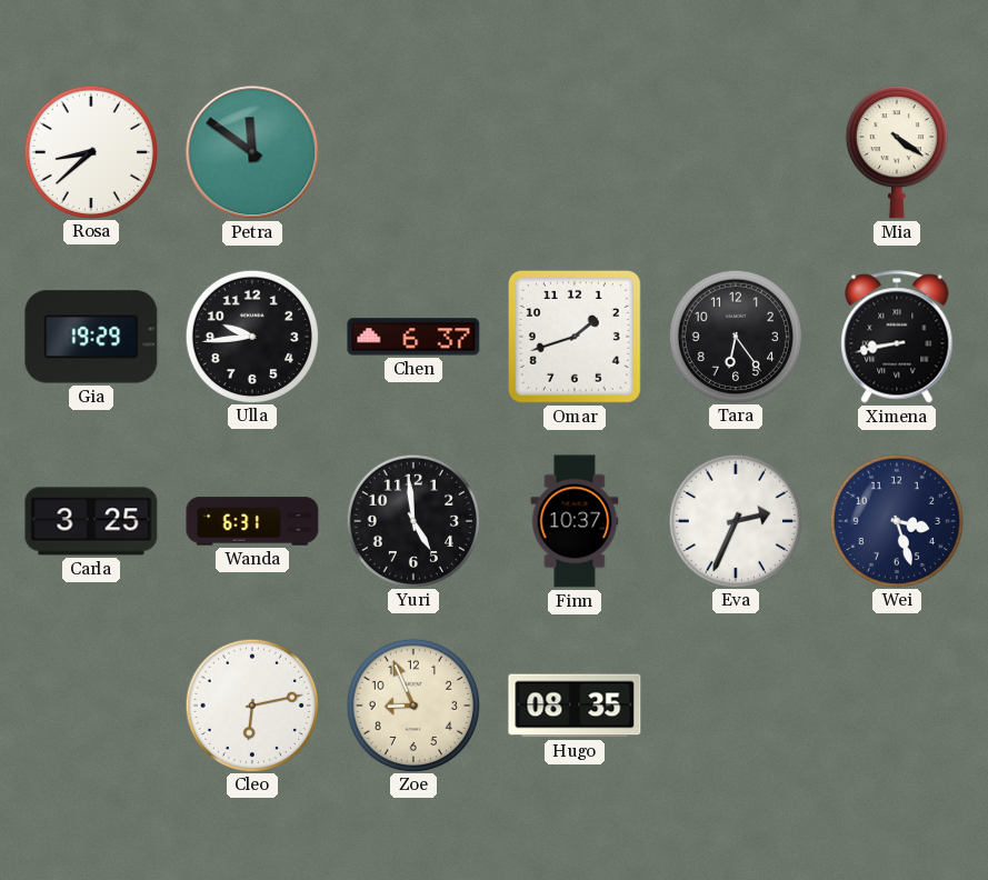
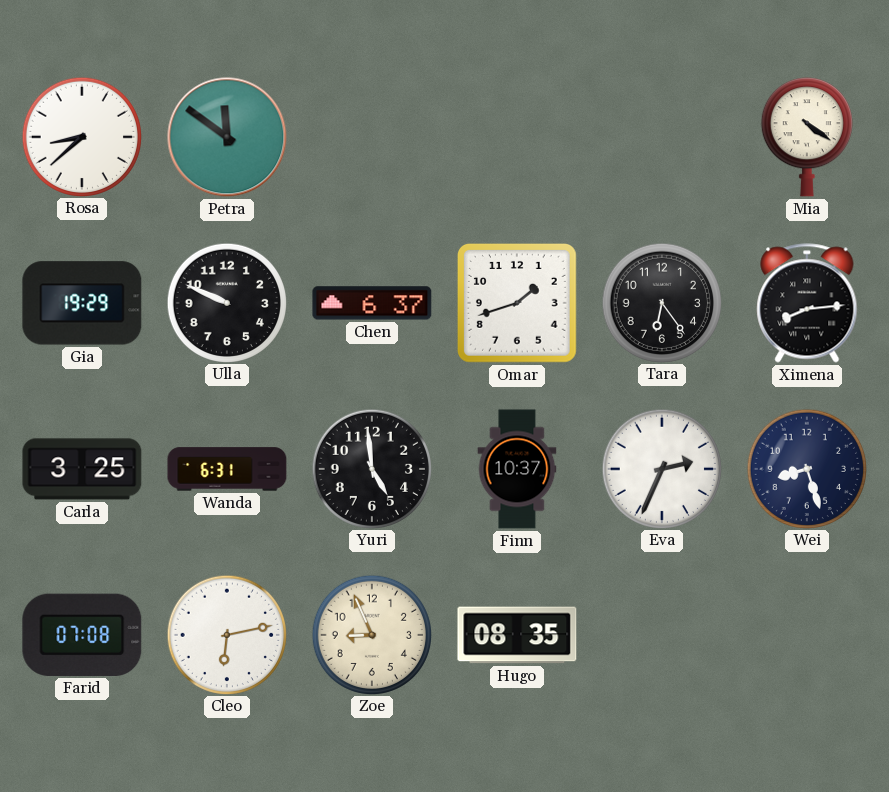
Ulla: 9:44 -> 9:49 (226, 302)
Ximena: 8:43 -> 8:14 (807, 303)
Wei: 3:27 -> 8:27 (806, 468)
Farid: none -> 07:08 (82, 635)
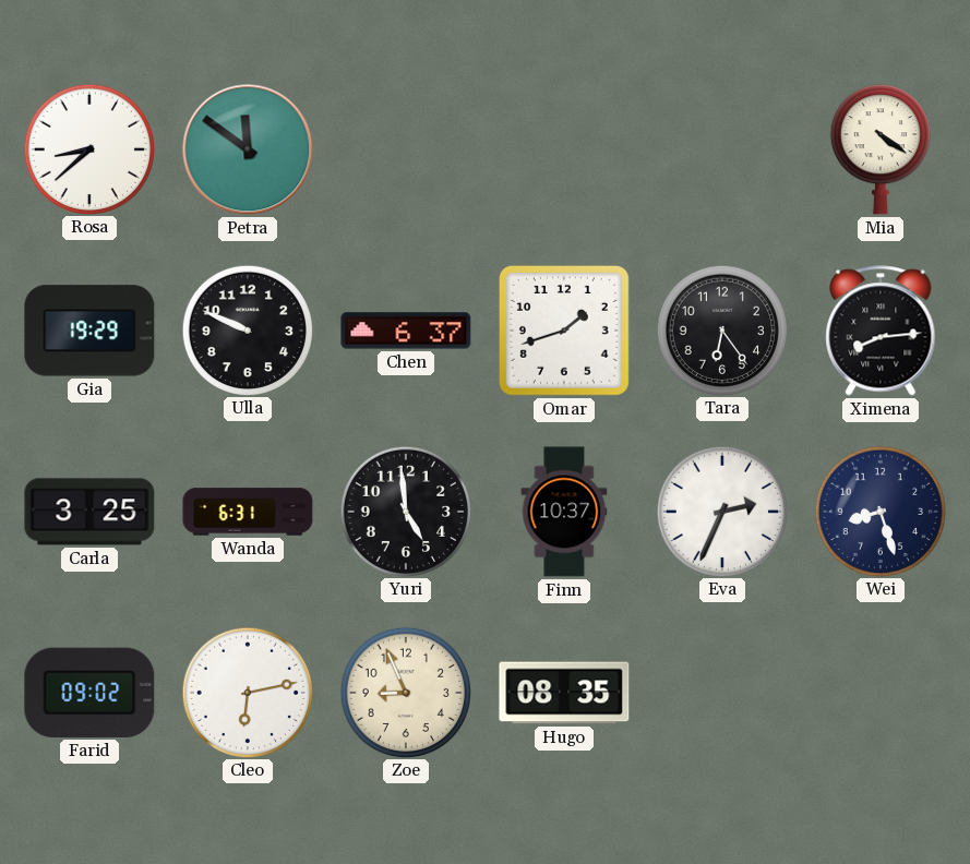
Farid: 07:08 -> 09:02 (89, 693)
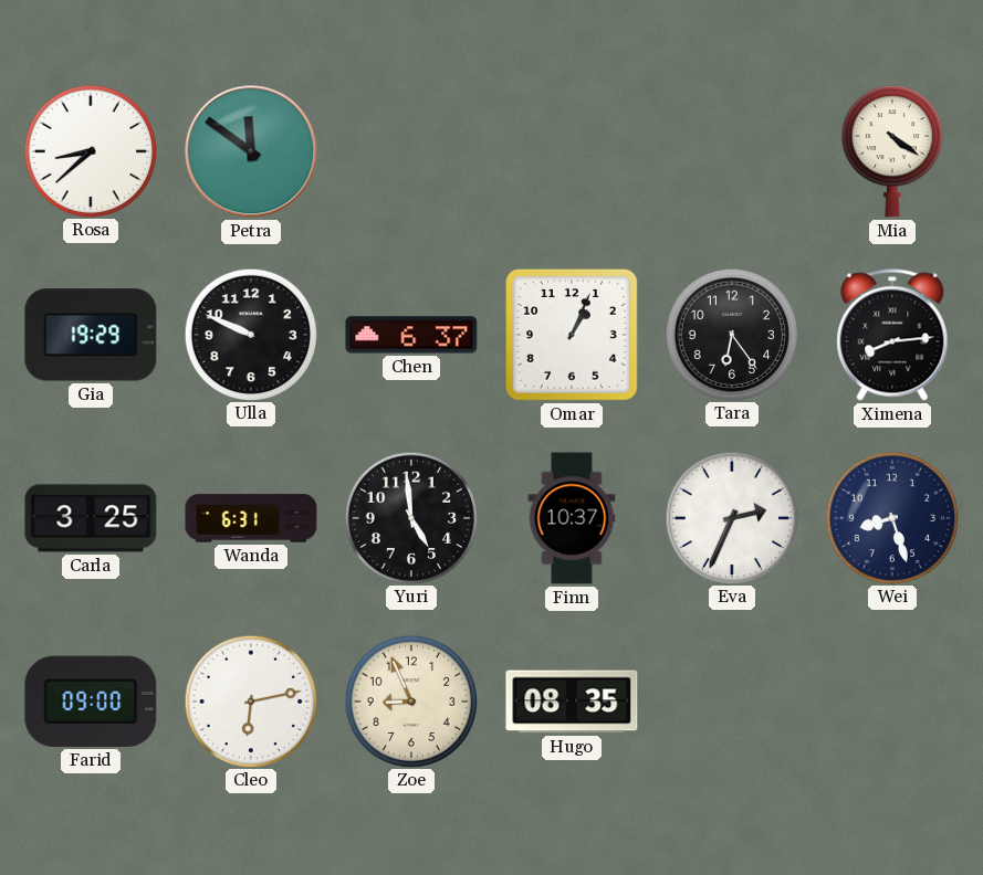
Omar: 1:42 -> 1:04 (572, 335)
Farid: 09:02 -> 09:00 (91, 702)
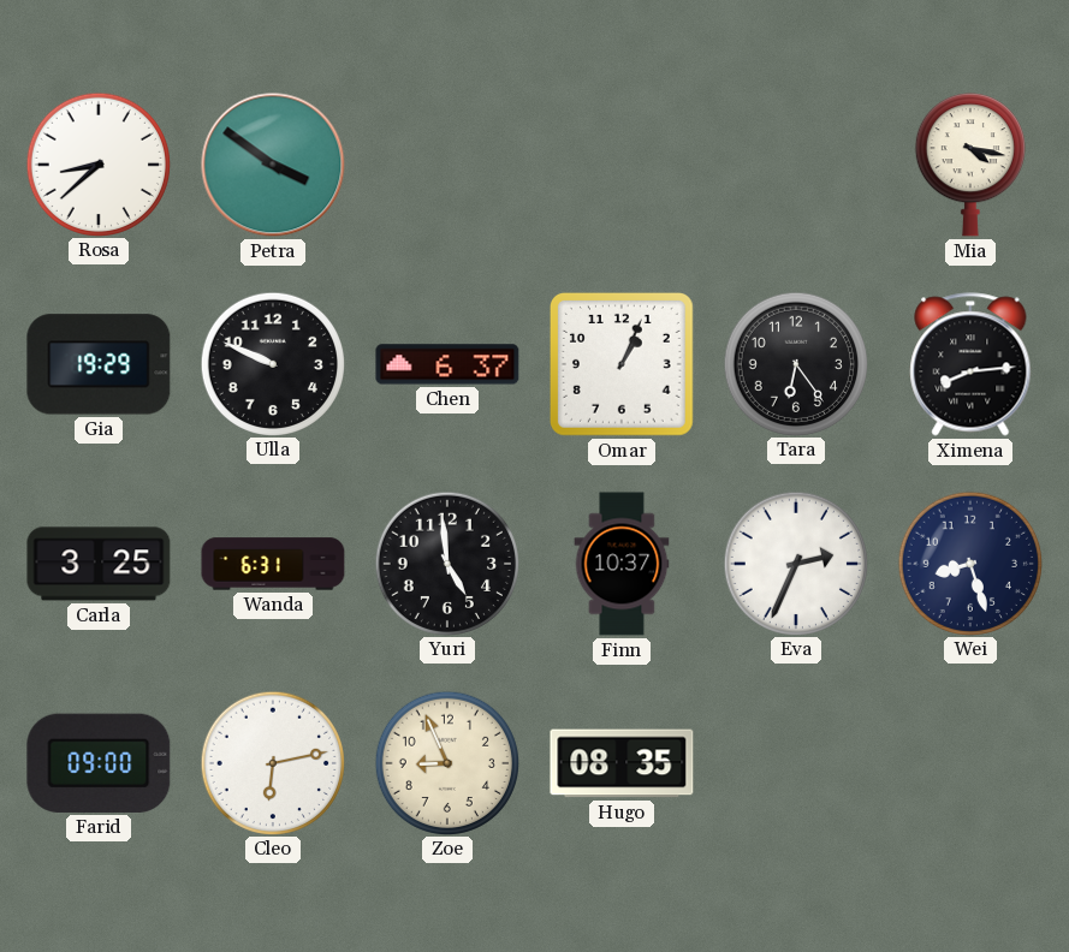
Petra: 11:51 -> 3:51 (273, 165)
Mia: 4:21 -> 4:17 (970, 165)
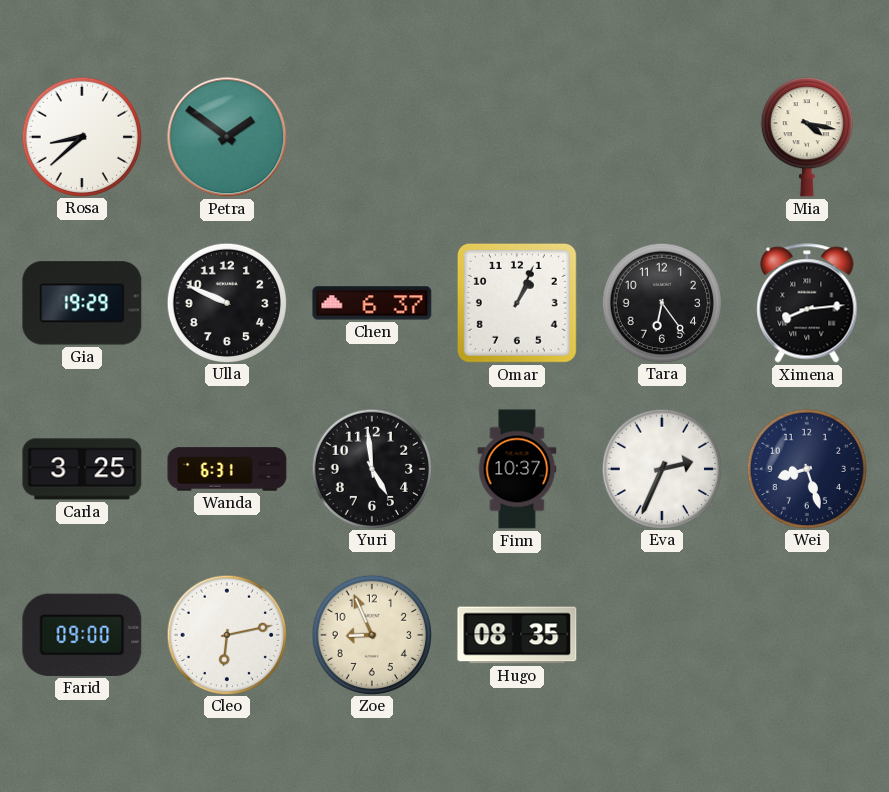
Petra: 3:51 -> 1:51 (227, 137)
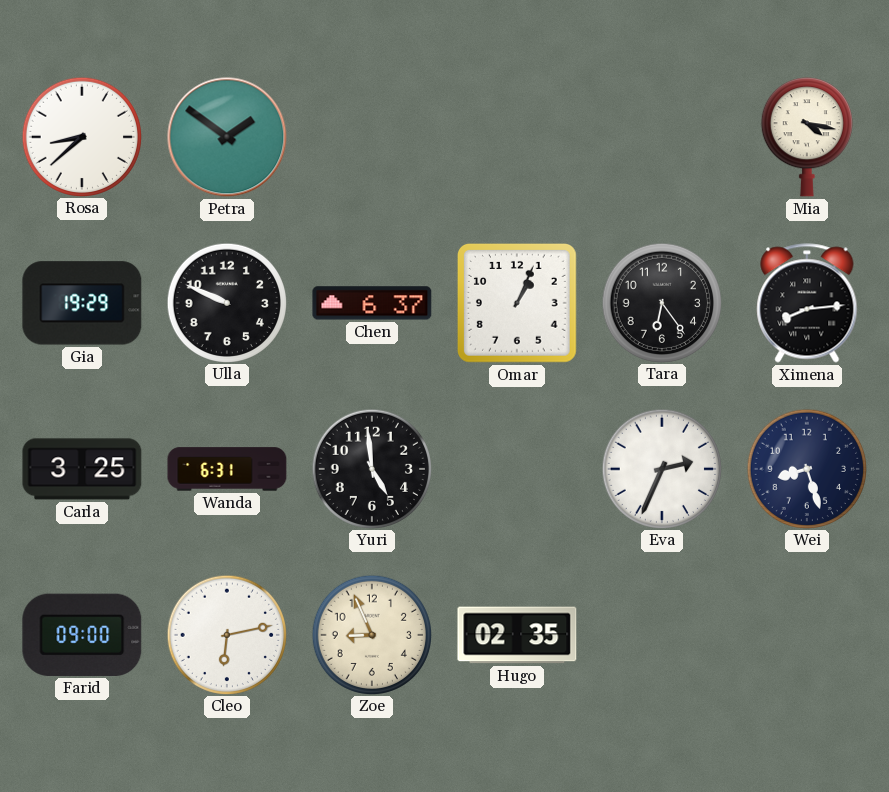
Finn: 10:37 -> none (517, 469)
Hugo: 08:35 -> 02:35 (517, 635)
